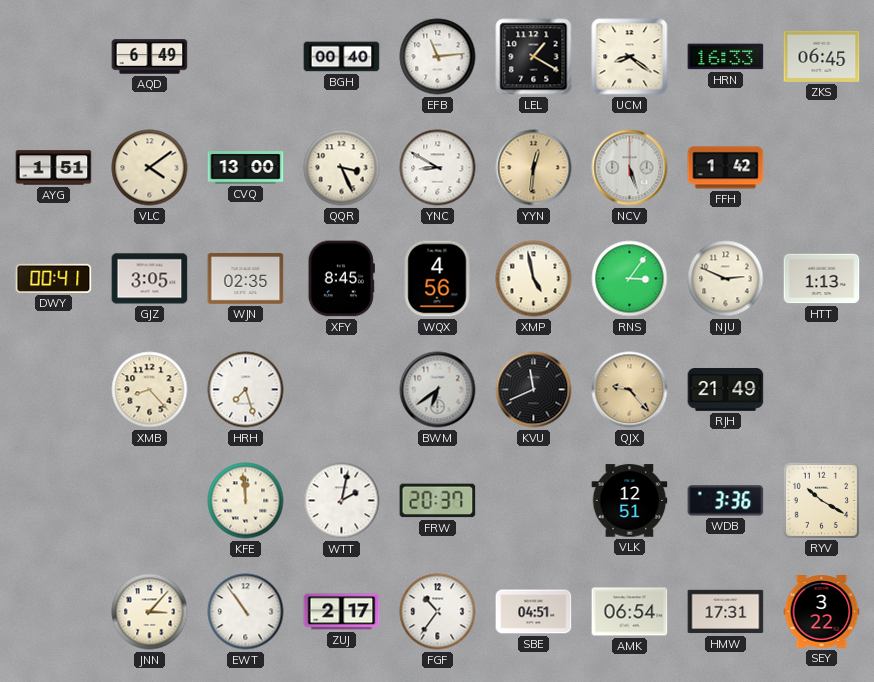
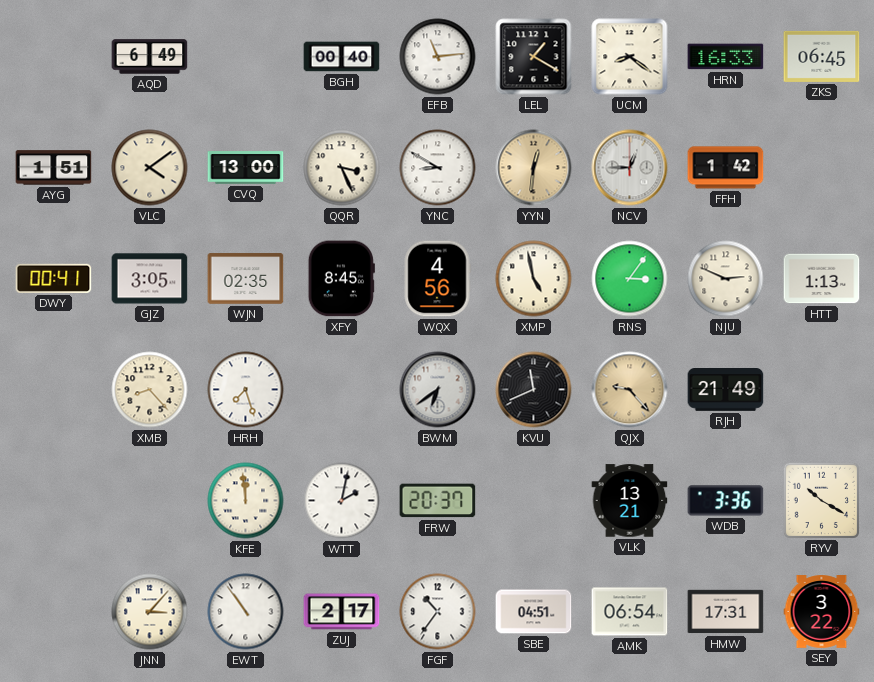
NCV: 5:27 -> 12:45 (630, 168)
VLK: 12:51 -> 13:21 (630, 501)
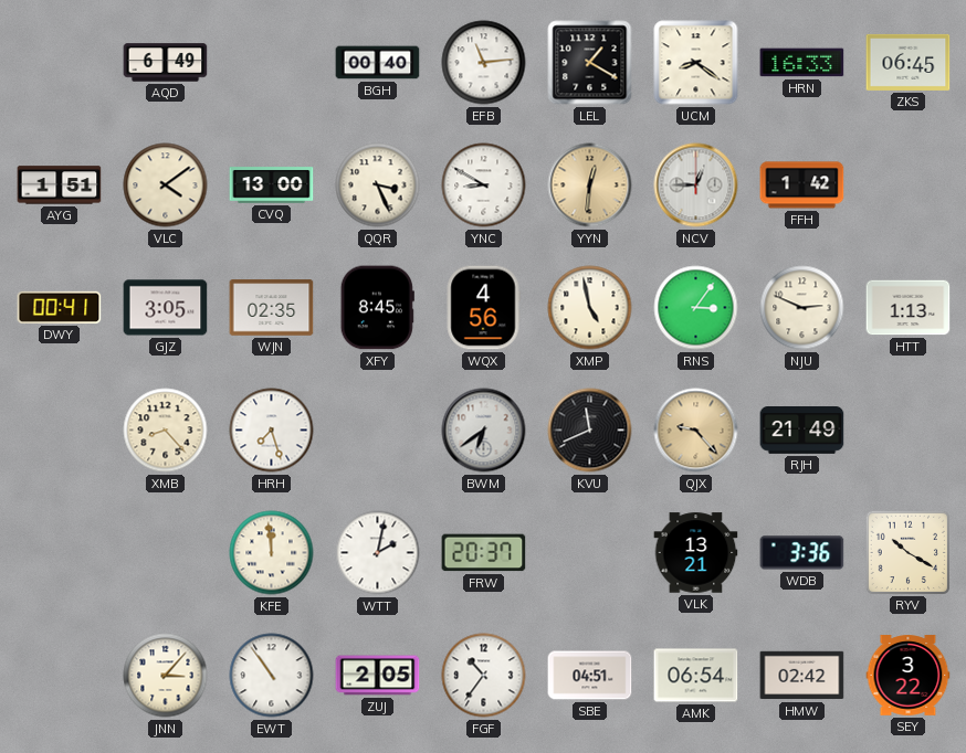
ZUJ: 2:17 -> 2:05 (378, 676)
HMW: 17:31 -> 02:42 (802, 676)
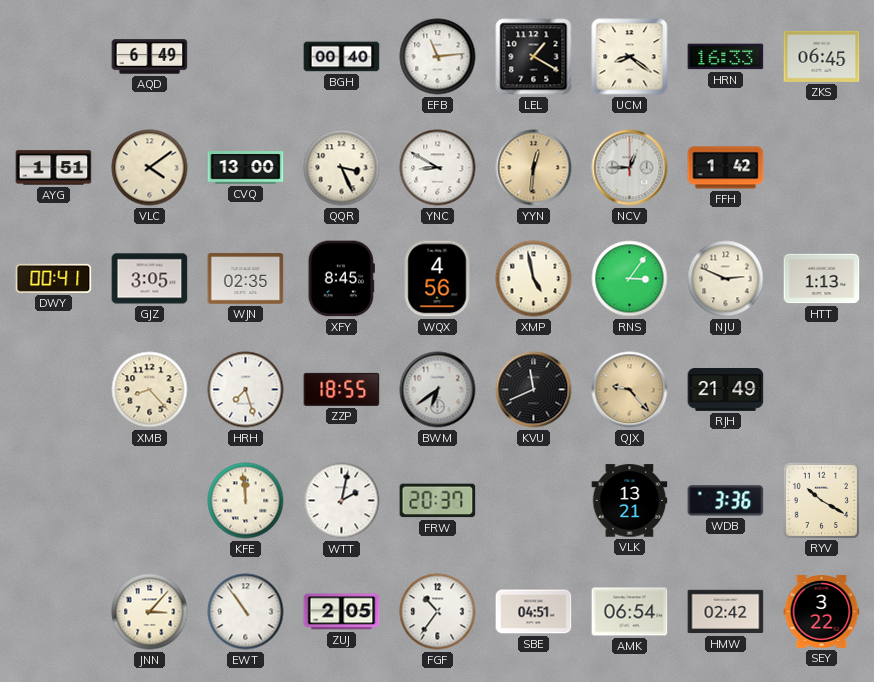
ZZP: none -> 18:55 (342, 389)
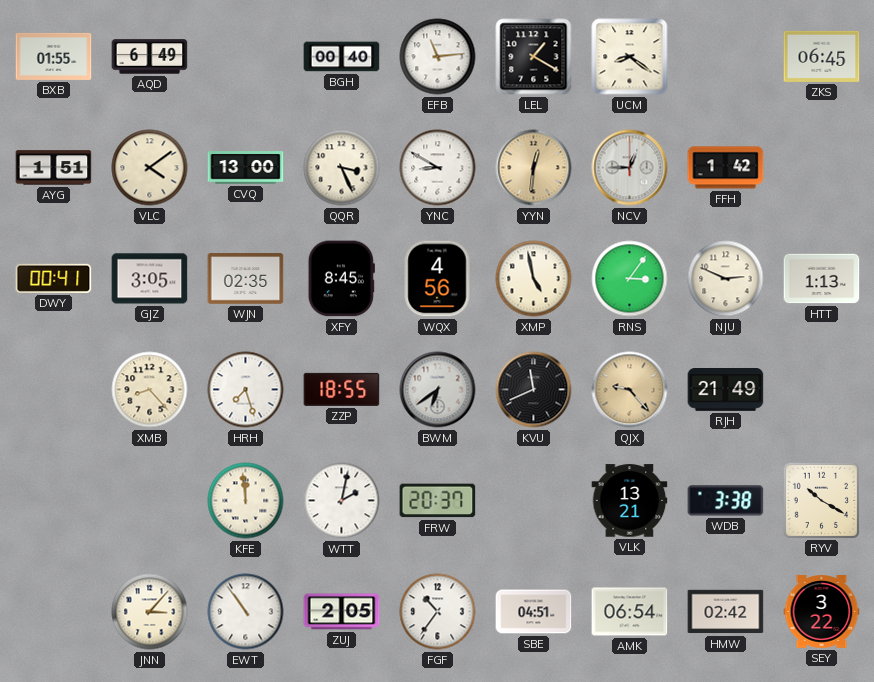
BXB: none -> 01:55 (54, 56)
HRN: 16:33 -> none (726, 57)
WDB: 3:36 -> 3:38 (726, 501)
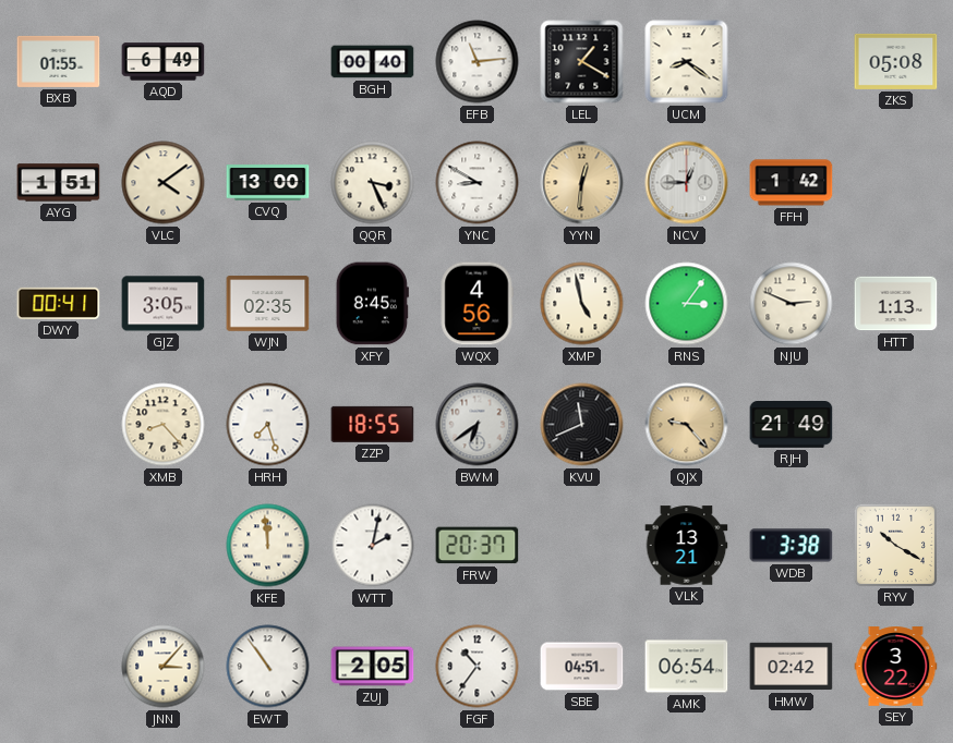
ZKS: 06:45 -> 05:08 (896, 61)
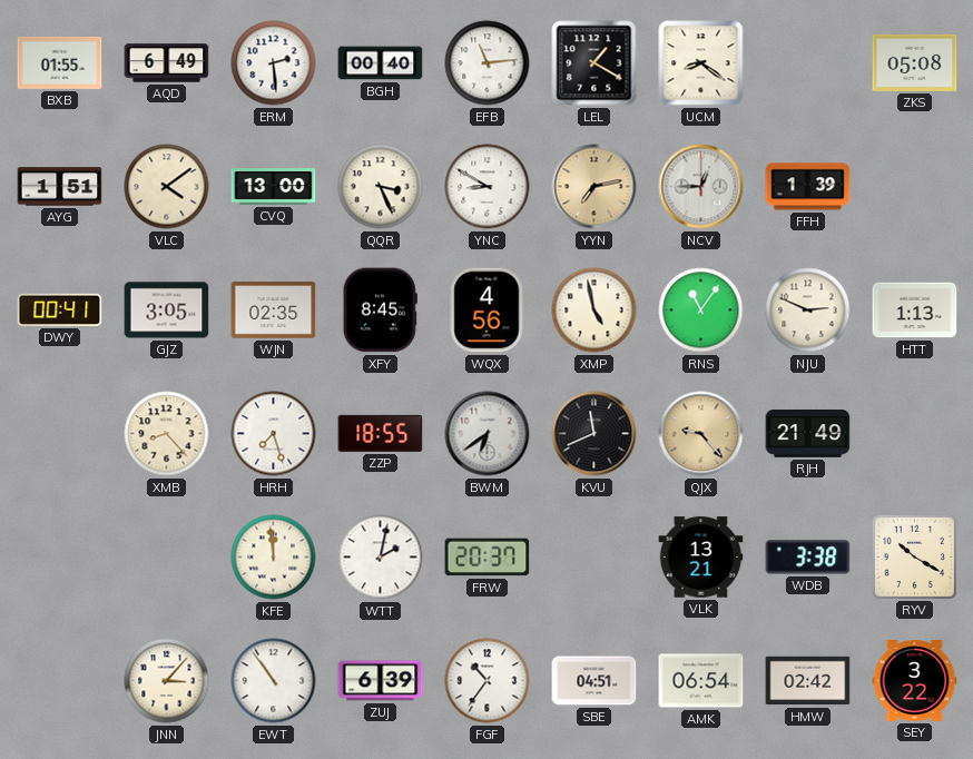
ERM: none -> 2:29 (274, 63)
YYN: 12:31 -> 7:13 (594, 187)
FFH: 1:42 -> 1:39 (808, 187)
RNS: 3:06 -> 11:06 (701, 310)
ZUJ: 2:05 -> 6:39 (381, 681)
